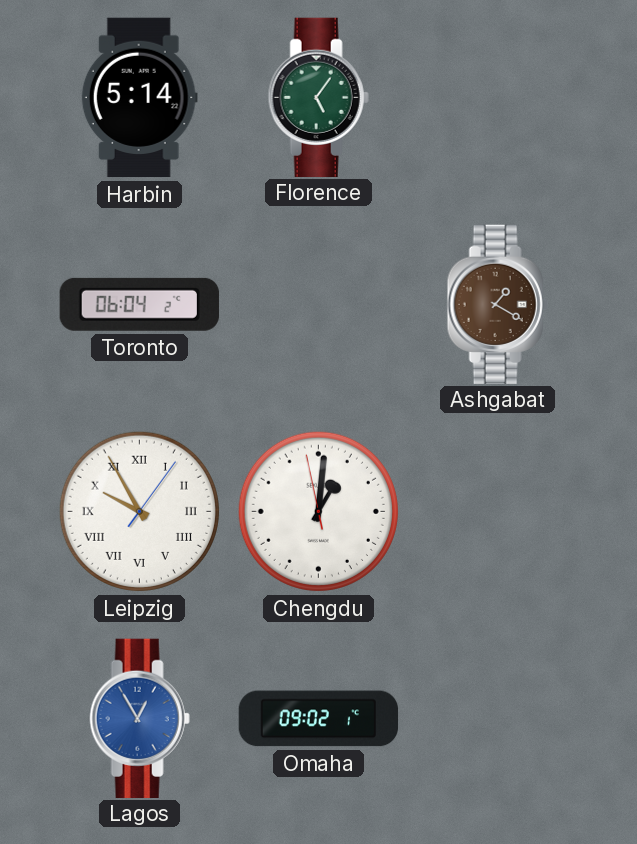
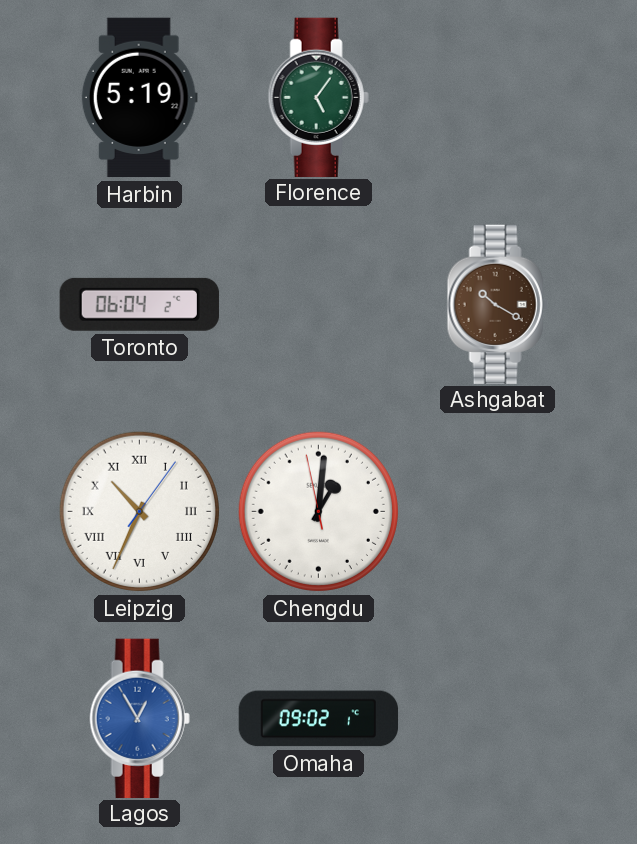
Harbin: 5:14 -> 5:19 (139, 98)
Ashgabat: 1:20 -> 10:20 (497, 304)
Leipzig: 9:55 -> 10:34 (139, 511)
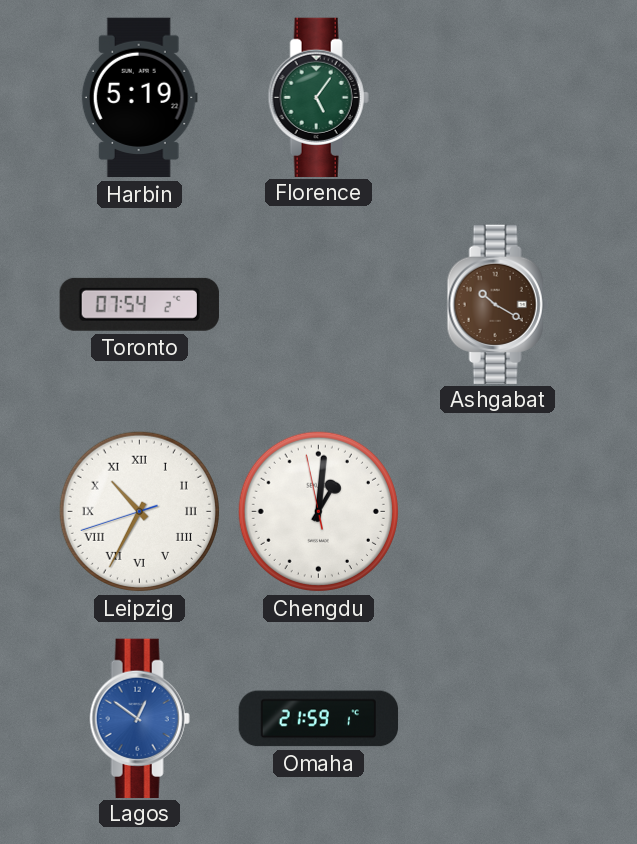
Toronto: 06:04 -> 07:54 (139, 304)
Leipzig: 10:34:06 -> 10:34:42 (139, 511)
Lagos: 12:55 -> 12:51 (139, 718)
Omaha: 09:02 -> 21:59 (319, 719)
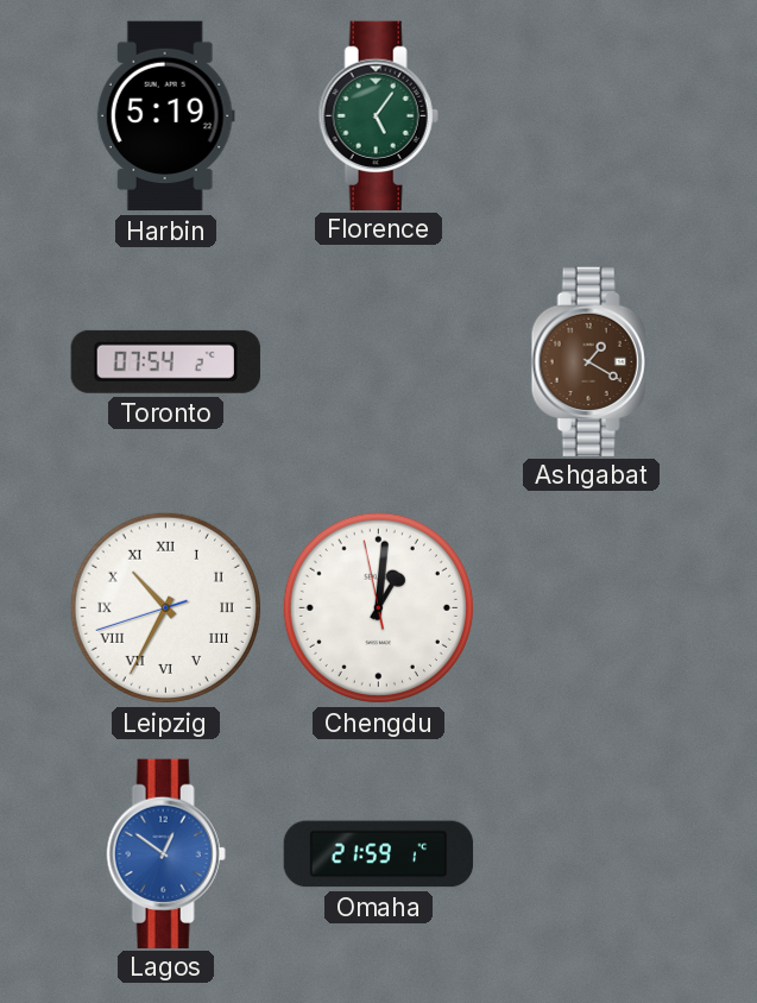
Ashgabat: 10:20 -> 1:20 (591, 361)
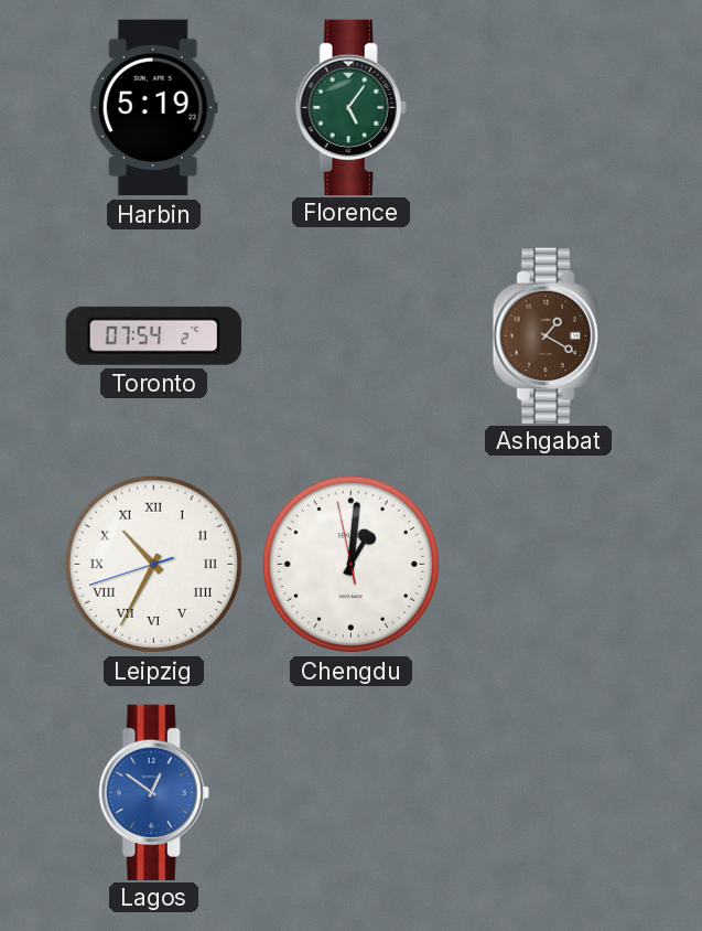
Omaha: 21:59 -> none (379, 854)
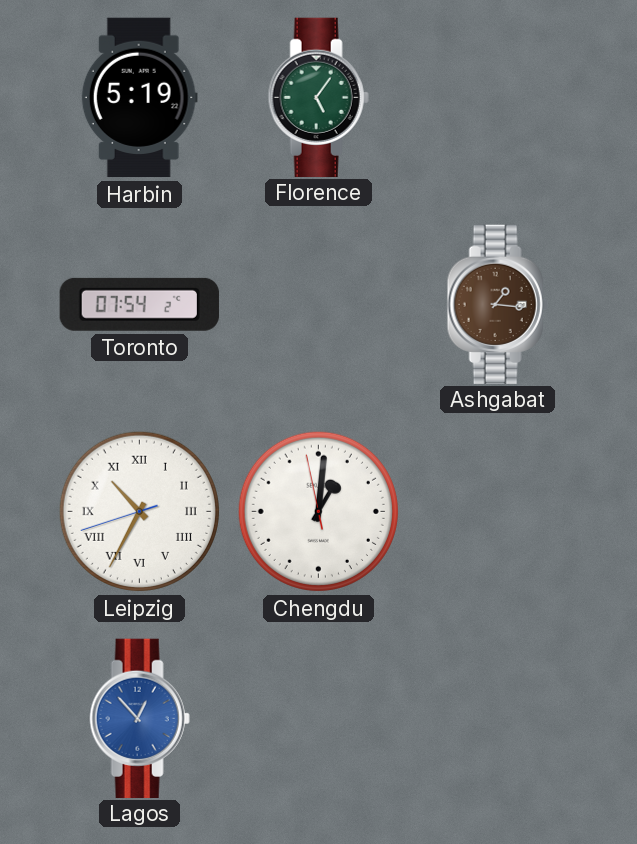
Ashgabat: 1:20 -> 1:16 (497, 304)
Lagos: 12:51 -> 12:53 (139, 718)
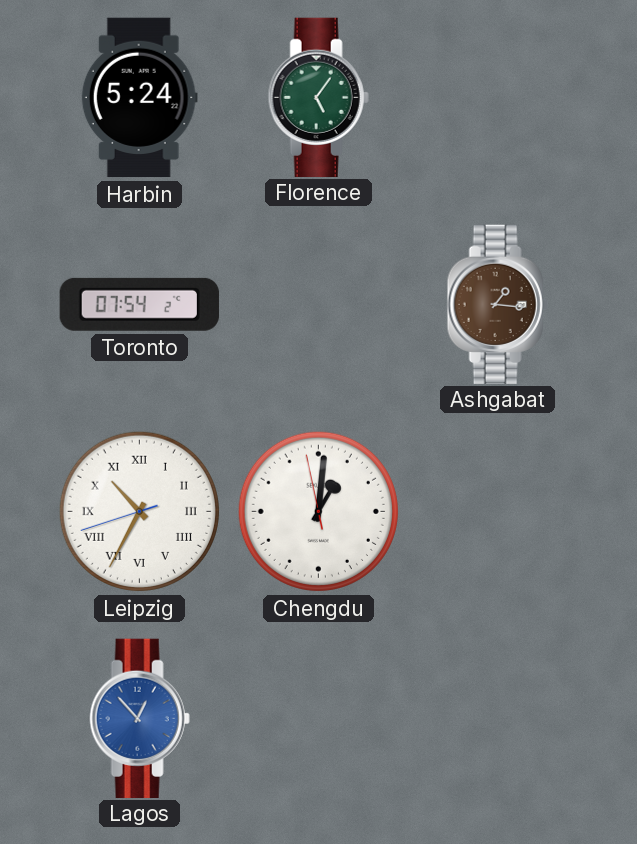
Harbin: 5:19 -> 5:24 (139, 98)
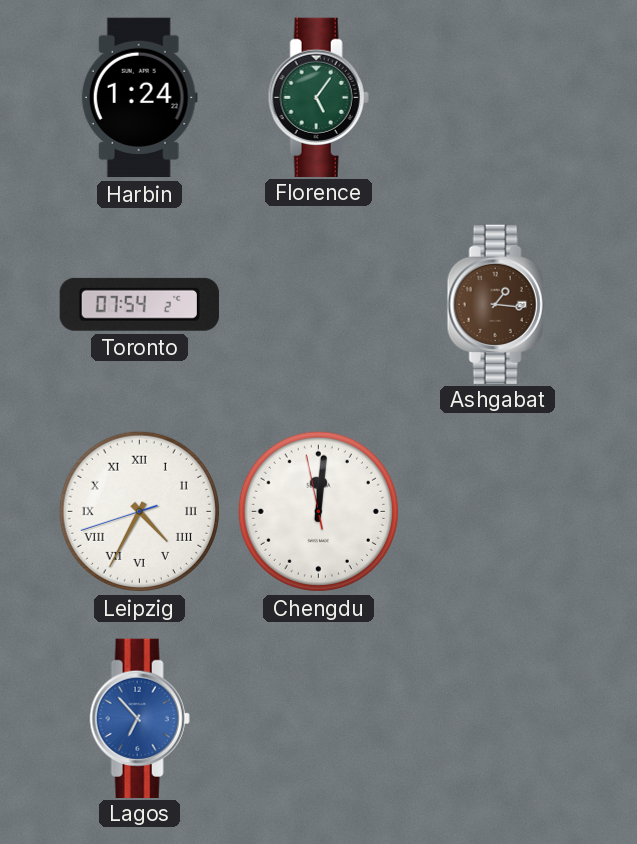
Harbin: 5:24 -> 1:24 (139, 98)
Leipzig: 10:34 -> 4:34 (139, 511)
Chengdu: 1:00 -> 12:00 (318, 511)
Lagos: 12:53 -> 6:53 (139, 718)
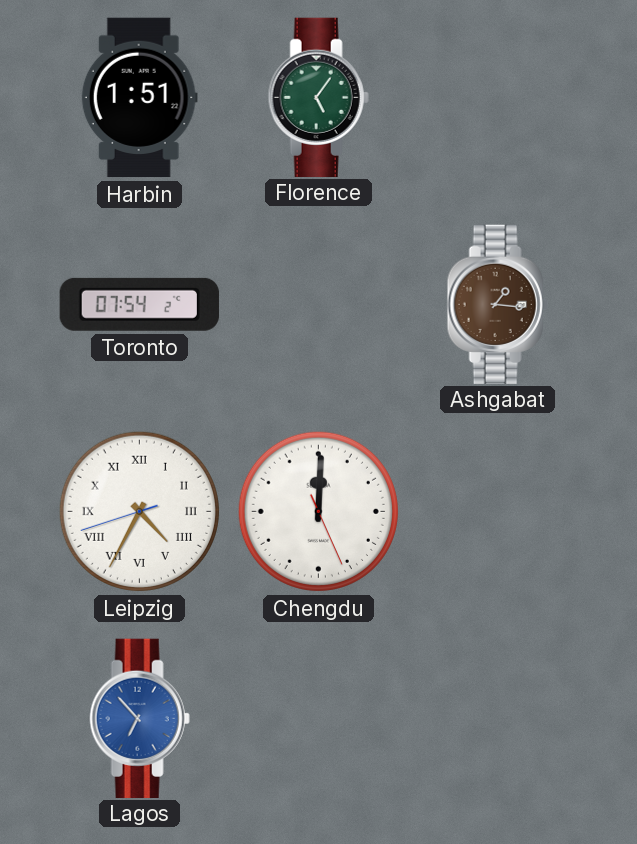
Harbin: 1:24 -> 1:51 (139, 98)
Chengdu: 12:00:58 -> 12:00:26 (318, 511)
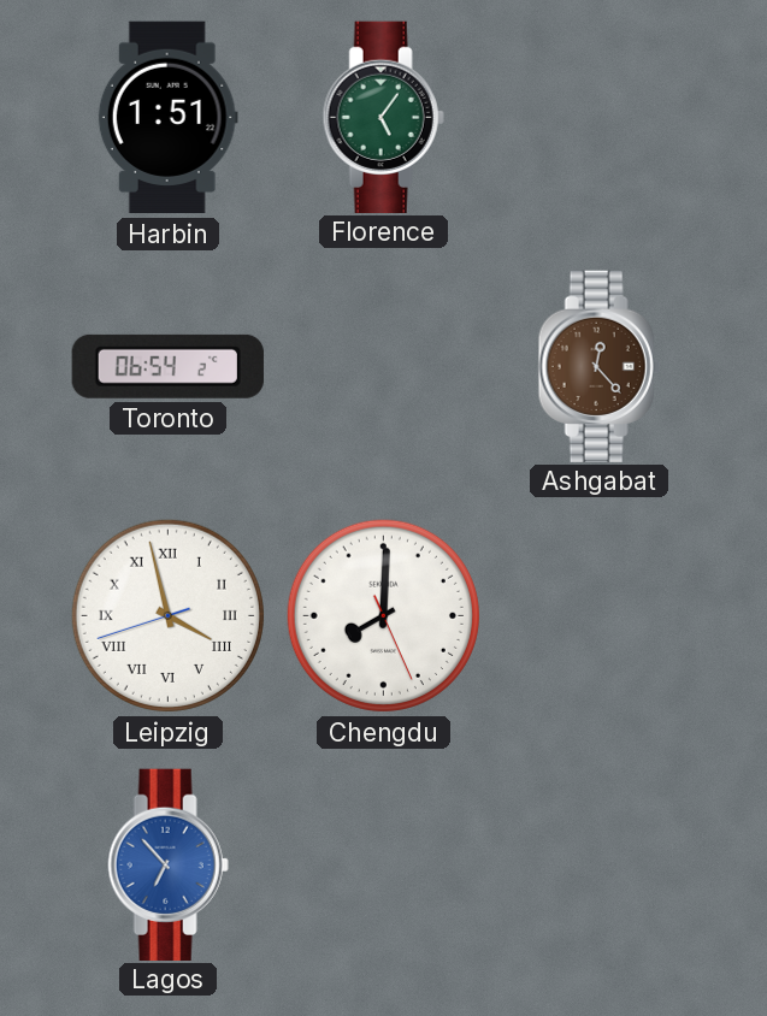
Toronto: 07:54 -> 06:54 (167, 366)
Ashgabat: 1:16 -> 12:23 (598, 366)
Leipzig: 4:34 -> 3:57 (167, 615)
Chengdu: 12:00 -> 8:00 (383, 615)
